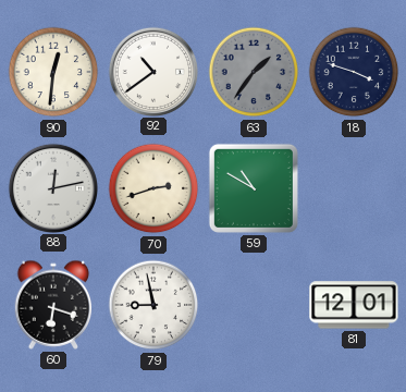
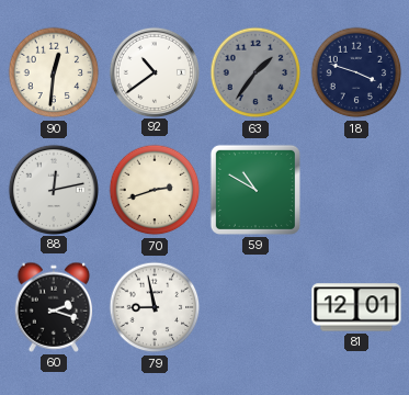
60: 6:18 -> 2:18 (54, 307)
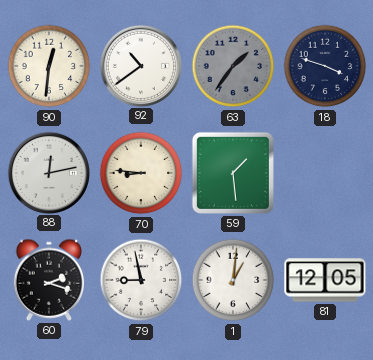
70: 2:42 -> 8:46 (141, 173)
59: 10:50 -> 1:29 (233, 173)
1: none -> 1:01 (233, 280)
81: 12:01 -> 12:05 (325, 280)
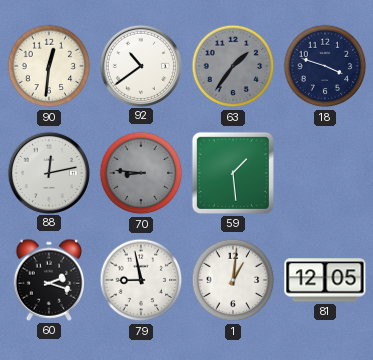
70 dial: cream -> grey (141, 173)
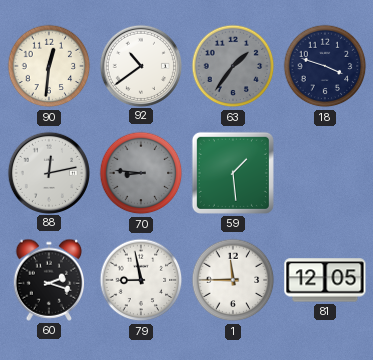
1: 1:01 -> 11:45 (233, 280)
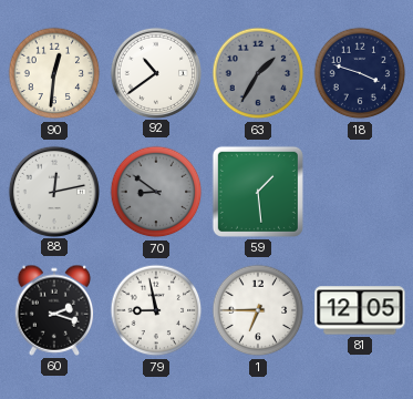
63: 1:36 -> 1:35 (258, 73)
70: 8:46 -> 8:51 (156, 192)
1: 11:45 -> 6:45 (258, 310)
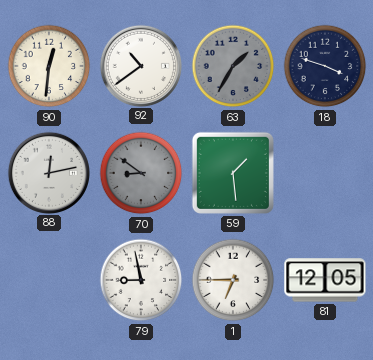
60: 2:18 -> none (54, 310)
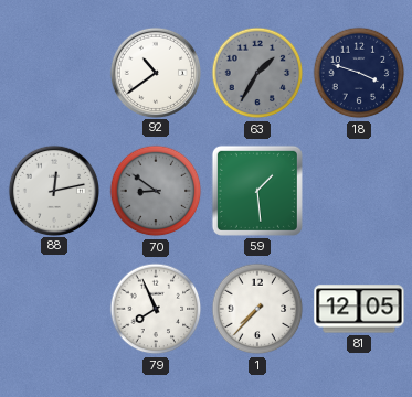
90: 12:31 -> none (49, 66)
79: 8:58 -> 7:56 (156, 309)
1: 6:45 -> 7:37 (257, 309)
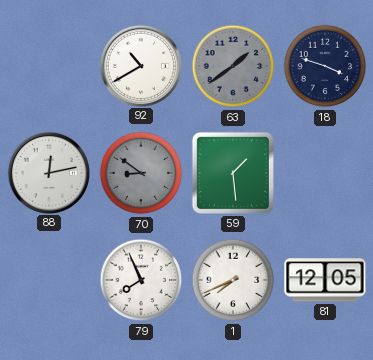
92: 10:39 -> 10:40 (140, 65)
63: 1:35 -> 1:39 (233, 66)
1: 7:37 -> 7:41 (233, 280)
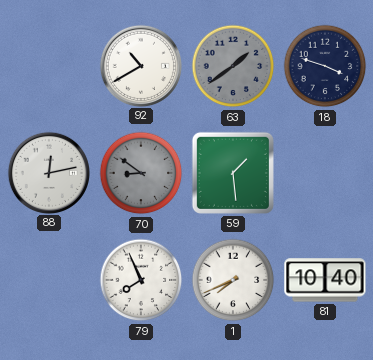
81: 12:05 -> 10:40 (325, 280)
